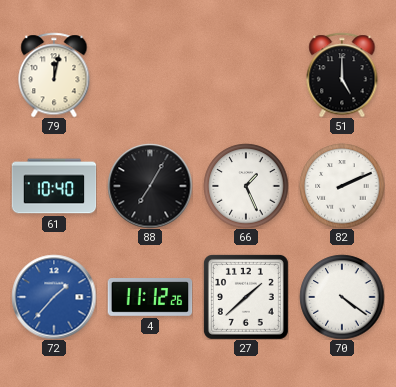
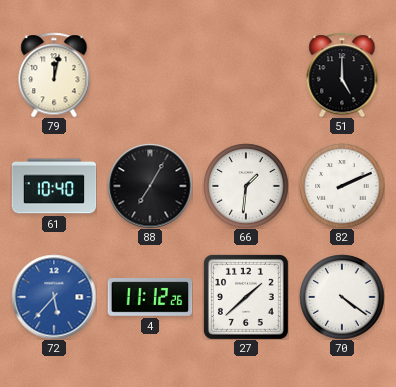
66: 1:26 -> 1:31 (246, 186)
72: 1:37 -> 5:37 (54, 297)
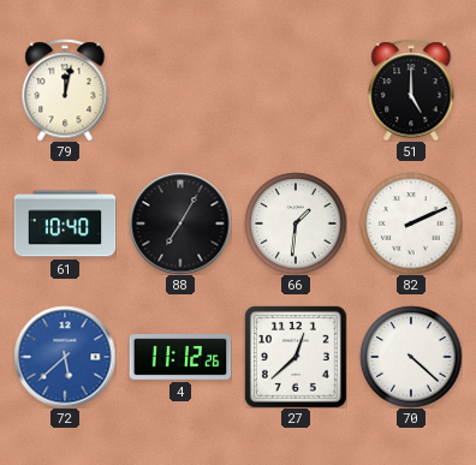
72: 5:37 -> 5:38 (65, 357)
27: 1:38 -> 12:38 (296, 357)
70: 4:21 -> 4:22 (411, 357)
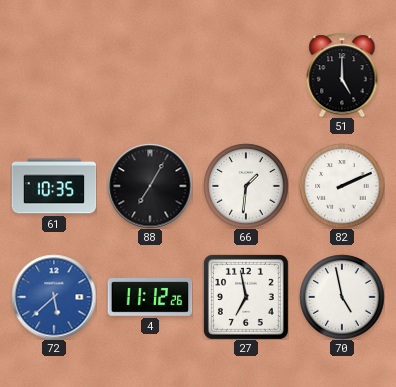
79: 12:02 -> none (65, 90)
61: 10:40 -> 10:35 (54, 186)
27: 12:38 -> 6:58 (246, 297)
70: 4:22 -> 4:58 (342, 297)
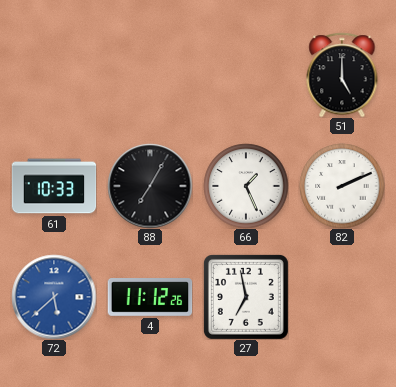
61: 10:35 -> 10:33 (54, 186)
66: 1:31 -> 1:26 (246, 186)
70: 4:58 -> none (342, 297)
